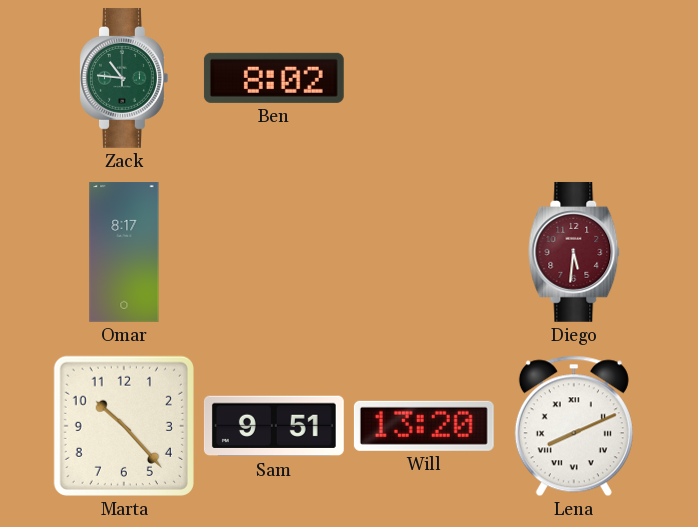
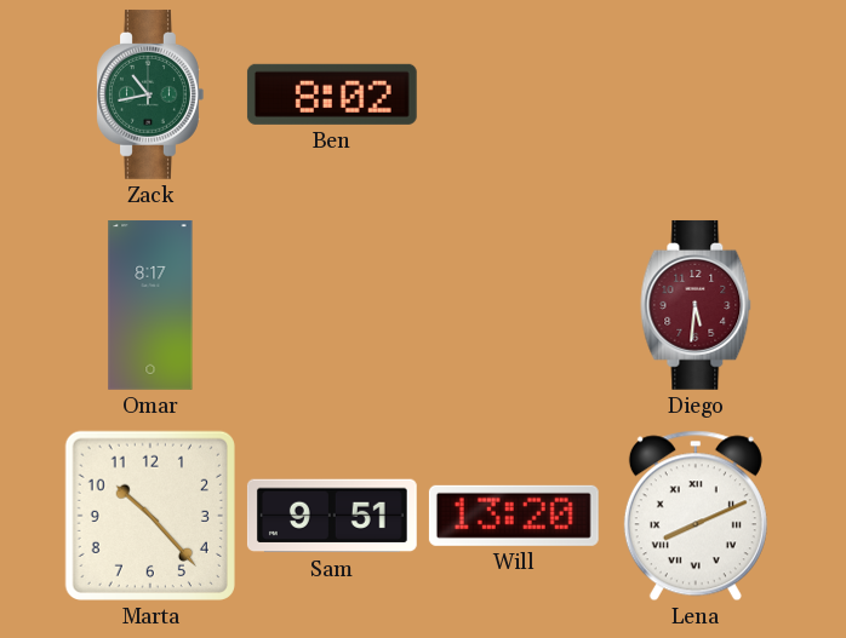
Zack: 10:46 -> 10:43 (150, 94)
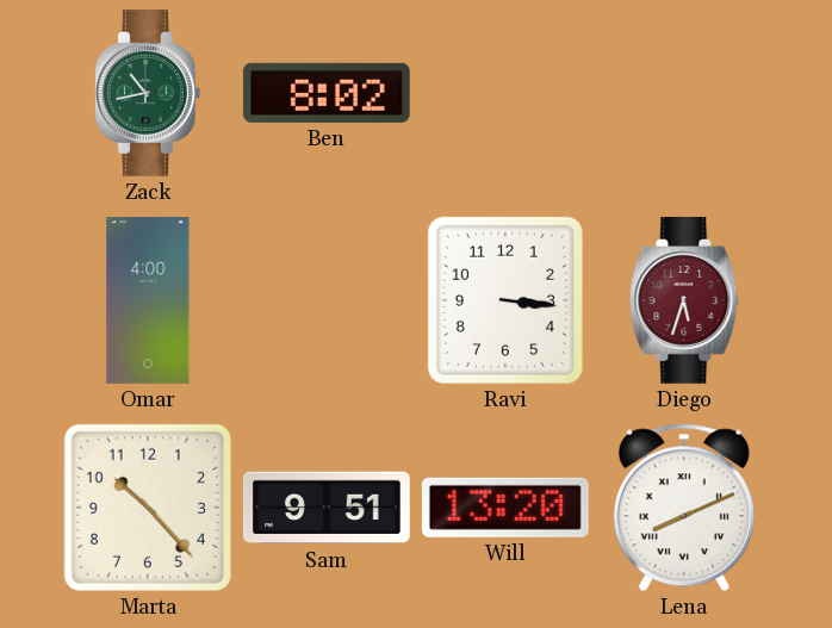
Omar: 8:17 -> 4:00 (148, 301)
Ravi: none -> 3:16 (505, 300)
Diego: 5:31 -> 5:33 (684, 300)
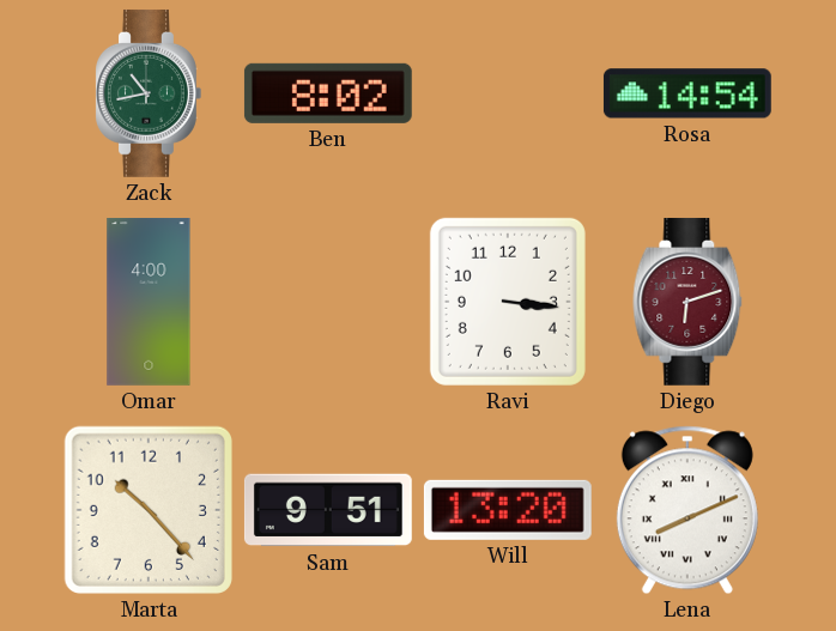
Rosa: none -> 14:54 (687, 93)
Diego: 5:33 -> 6:12 (687, 302)
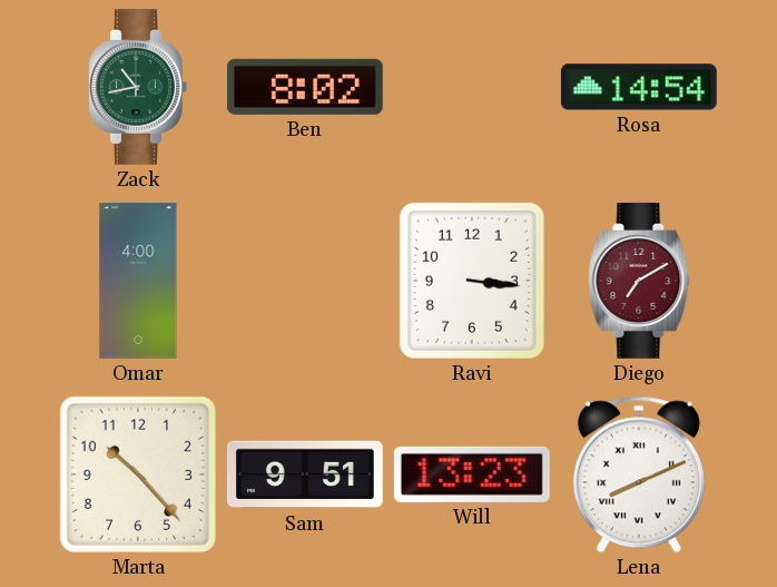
Diego: 6:12 -> 7:10 (639, 281)
Will: 13:20 -> 13:23 (472, 475)
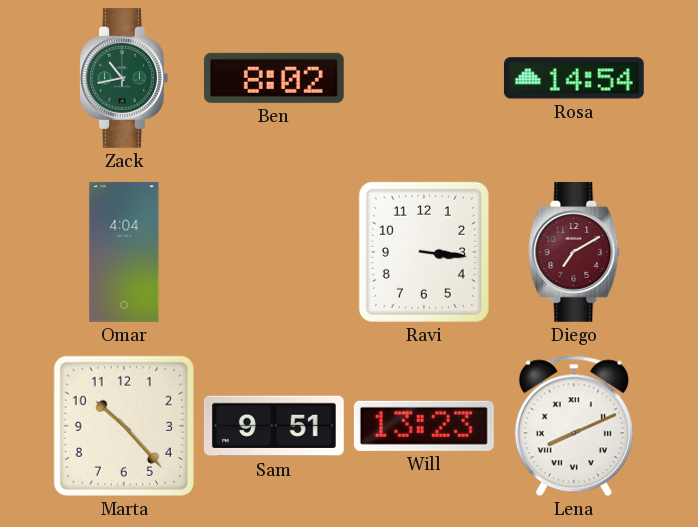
Omar: 4:00 -> 4:04 (124, 253)
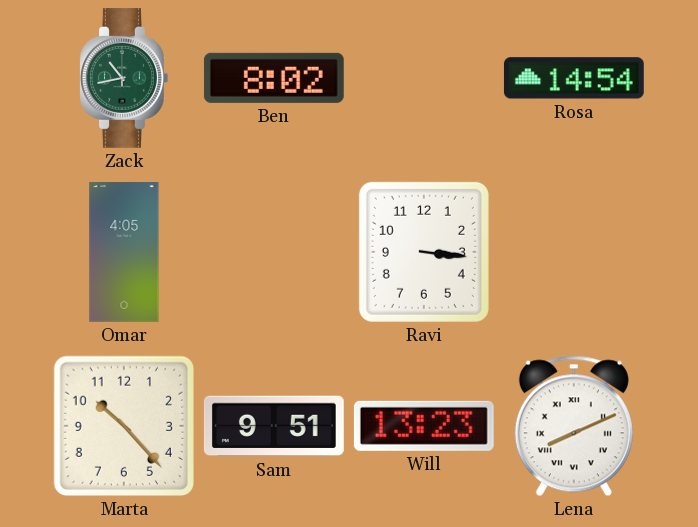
Omar: 4:04 -> 4:05 (124, 253)
Diego: 7:10 -> none (574, 252)
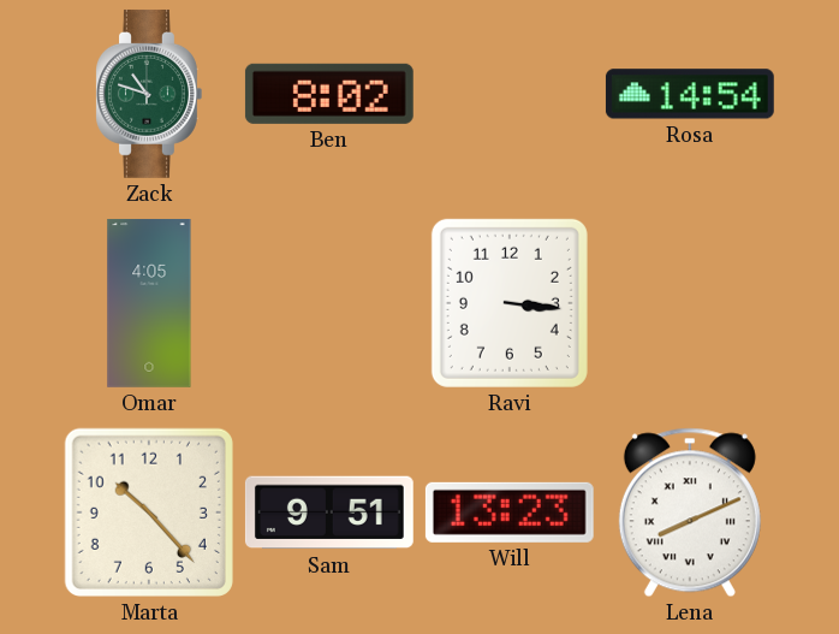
Zack: 10:43 -> 10:48 (149, 94)
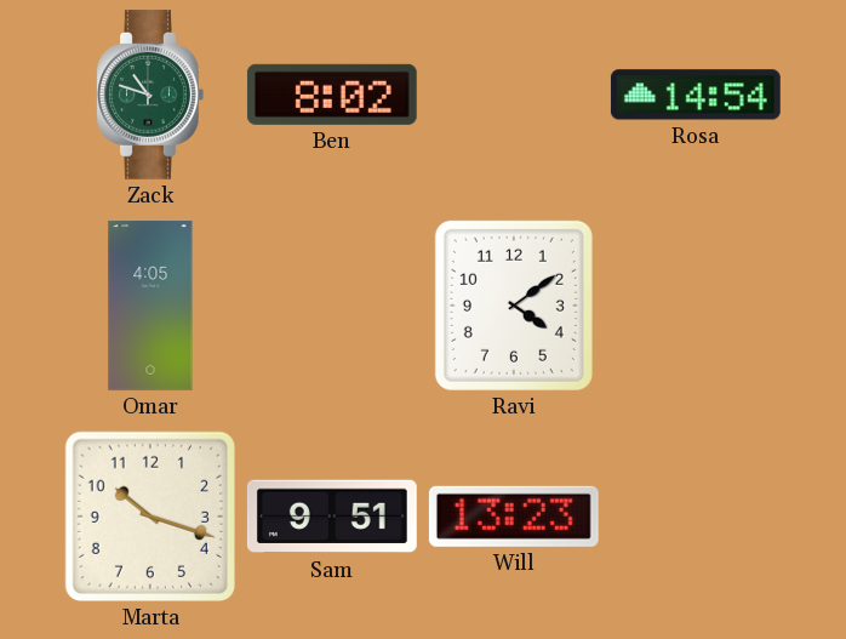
Ravi: 3:16 -> 4:09 (514, 306)
Marta: 10:23 -> 10:18 (150, 517)
Lena: 8:11 -> none (690, 512)
